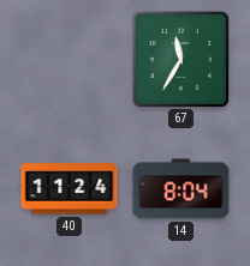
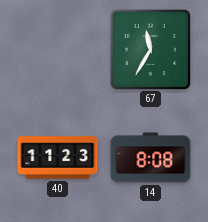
40: 11:24 -> 11:23 (58, 158)
14: 8:04 -> 8:08 (151, 158)
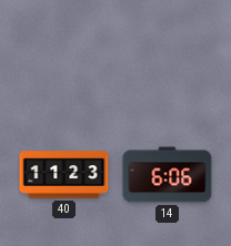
67: 11:35 -> none (150, 49)
14: 8:08 -> 6:06 (168, 175)
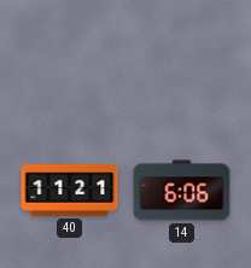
40: 11:23 -> 11:21 (70, 191)
